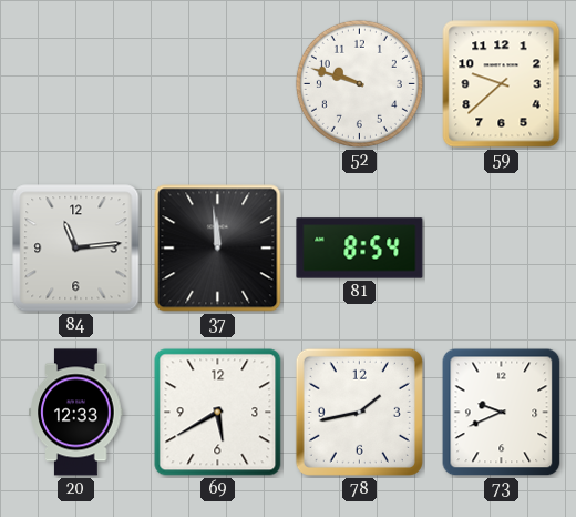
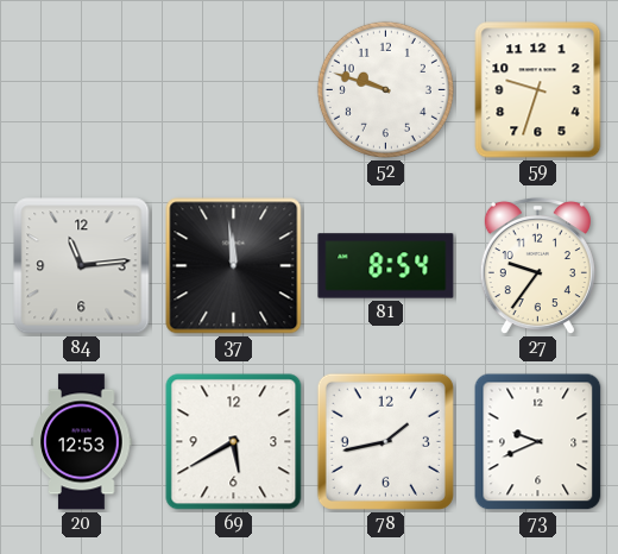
59: 9:38 -> 9:33 (538, 90)
27: none -> 9:36 (537, 266)
20: 12:33 -> 12:53 (82, 442)
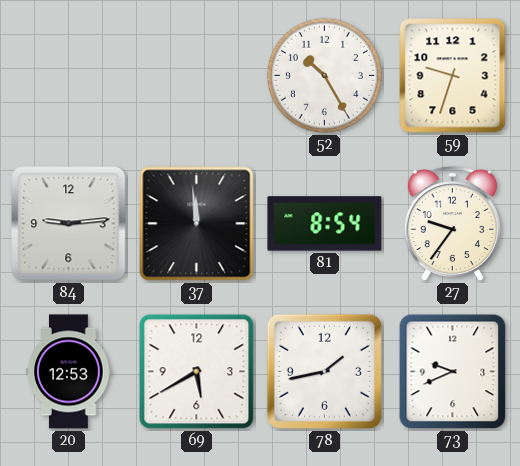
52: 9:48 -> 10:25 (324, 75)
84: 11:14 -> 9:14 (69, 224)
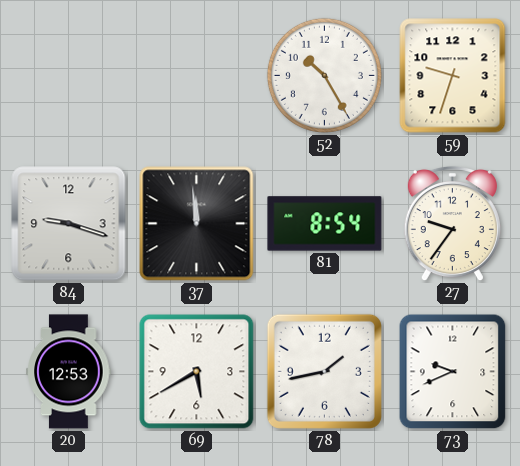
84: 9:14 -> 9:18 (69, 224)
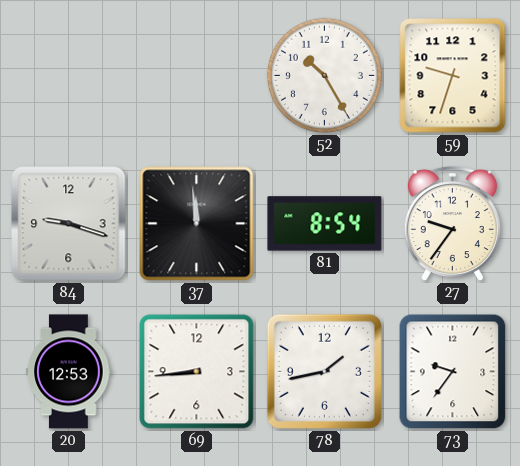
69: 5:40 -> 8:44 (197, 372)
73: 9:41 -> 9:36 (453, 372)
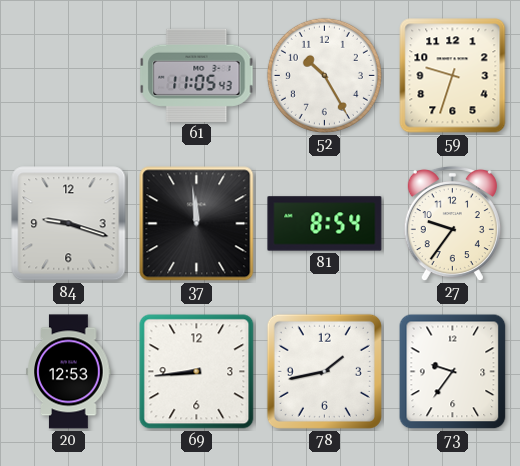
61: none -> 11:05 (197, 75)
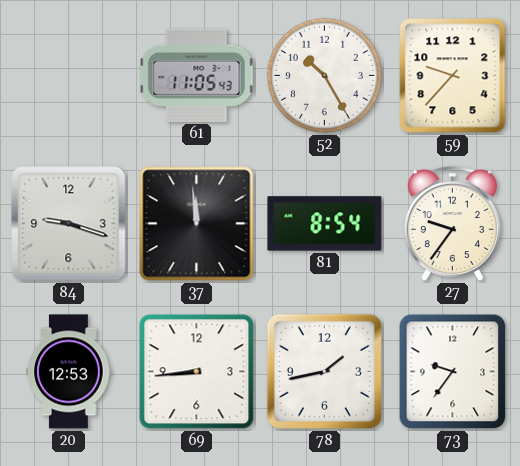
59: 9:33 -> 9:37 (453, 76)
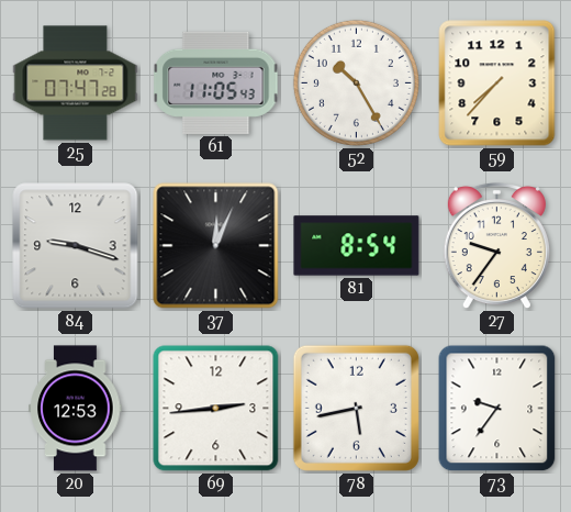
25: none -> 07:47 (76, 84)
59: 9:37 -> 7:37 (497, 84)
37: 11:59 -> 12:04 (216, 246)
69: 8:44 -> 2:44 (216, 409)
78: 1:43 -> 5:43 (356, 408)
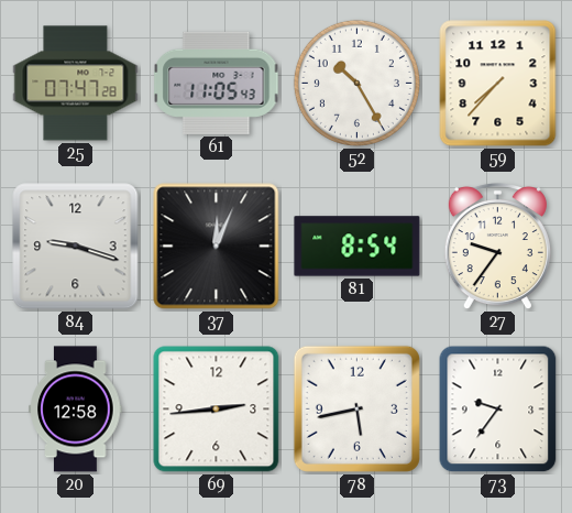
20: 12:53 -> 12:58 (76, 410)
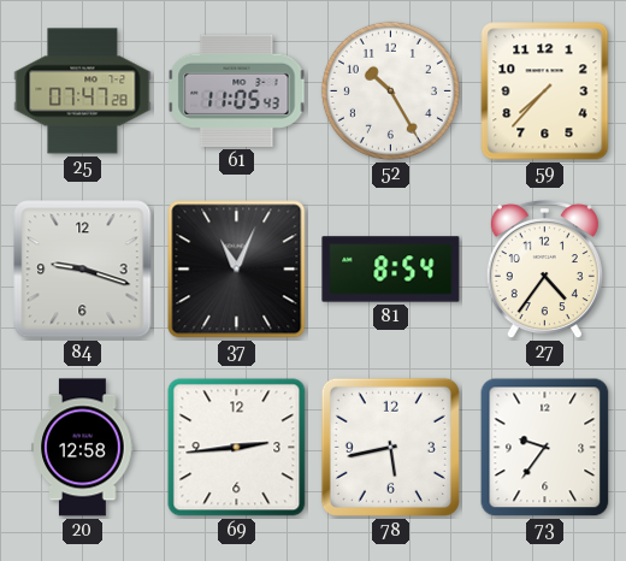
37: 12:04 -> 11:04 (237, 270)
27: 9:36 -> 4:36 (544, 270)
